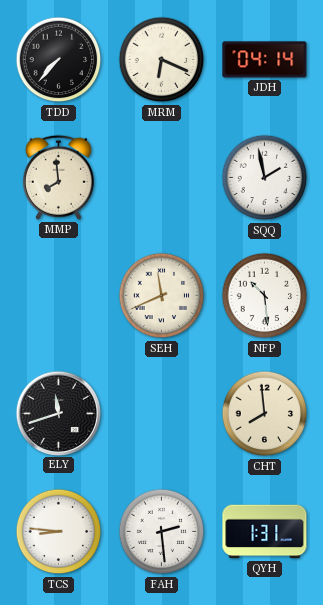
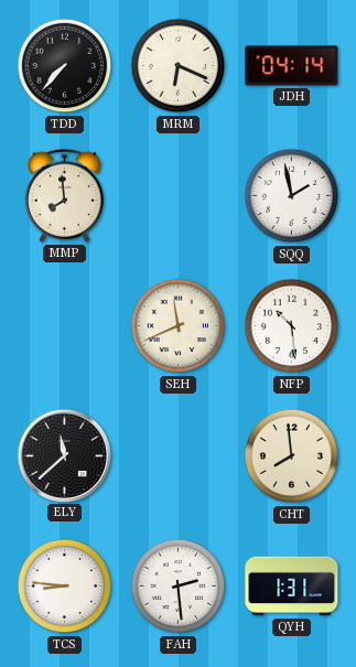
ELY: 11:42 -> 11:38 (64, 455)
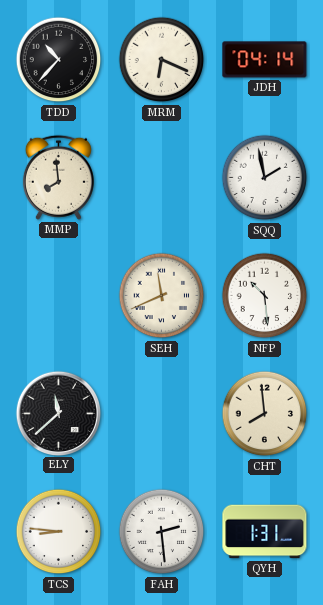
TDD: 7:37 -> 10:37 (59, 60)
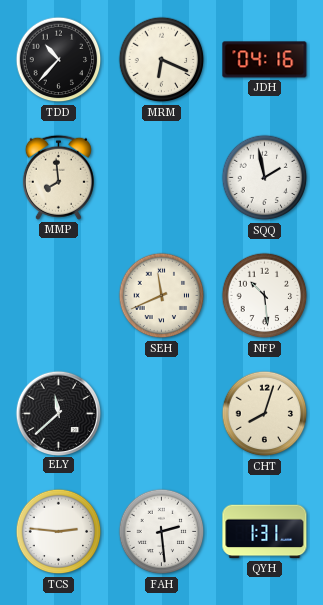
JDH: 04:14 -> 04:16 (265, 60)
CHT: 7:59 -> 8:03 (265, 414)
TCS: 8:46 -> 2:46 (59, 532)
